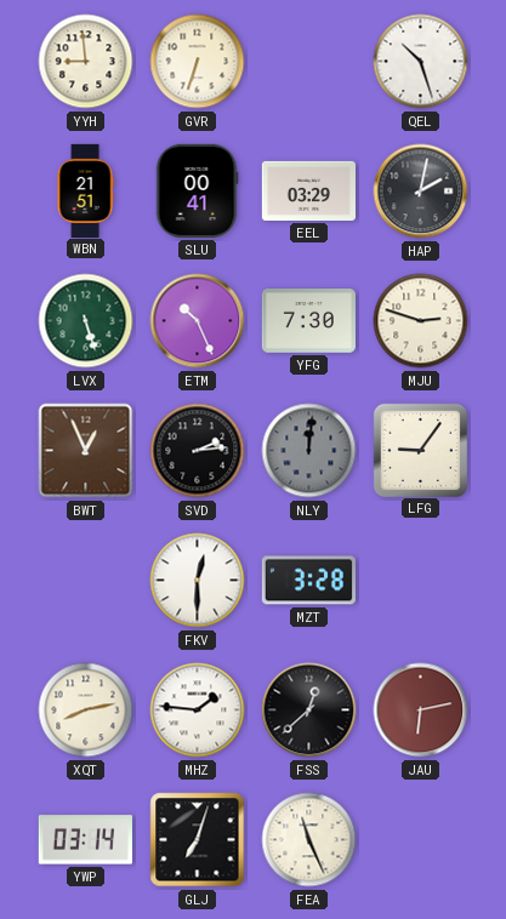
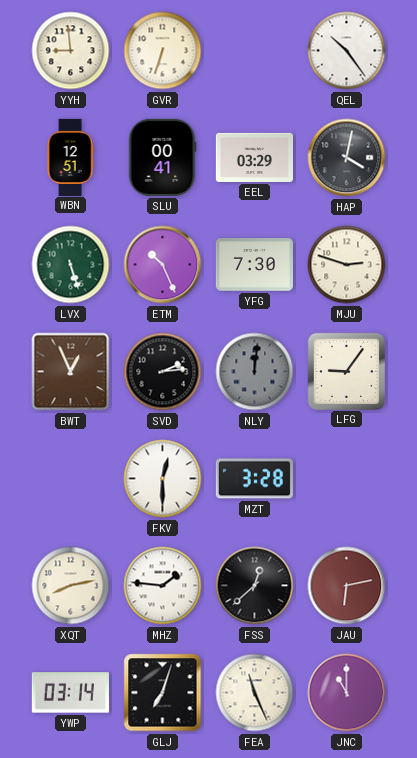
QEL: 10:27 -> 10:24 (347, 51)
WBN: 21:51 -> 12:51 (70, 157)
HAP: 2:02 -> 4:02 (347, 158)
JNC: none -> 11:00 (347, 693)
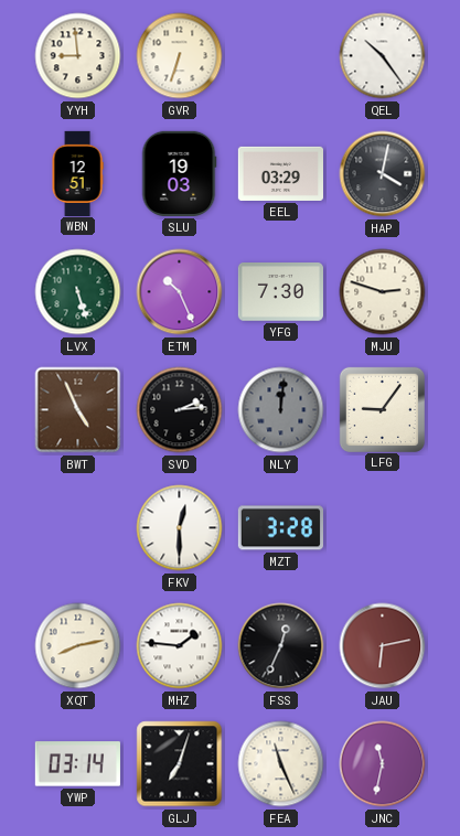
SLU: 00:41 -> 19:03 (179, 173)
BWT: 12:56 -> 4:56 (78, 410)
FSS: 12:38 -> 12:34 (281, 646)
JNC: 11:00 -> 11:32 (383, 764)
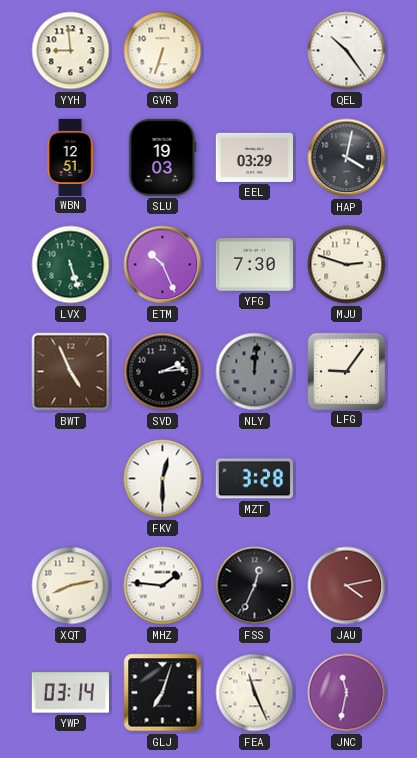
JAU: 6:13 -> 4:13 (347, 586)
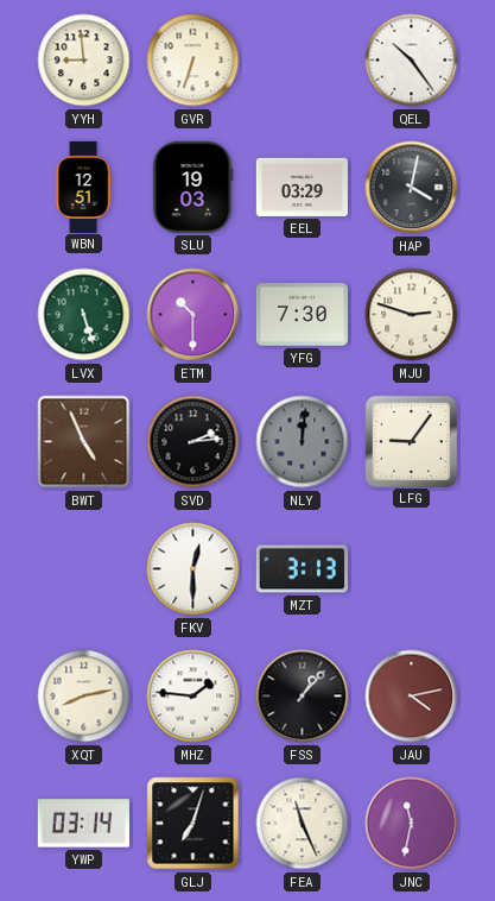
ETM: 10:26 -> 10:30 (193, 315)
MZT: 3:28 -> 3:13 (302, 569)
FSS: 12:34 -> 1:07 (303, 697)
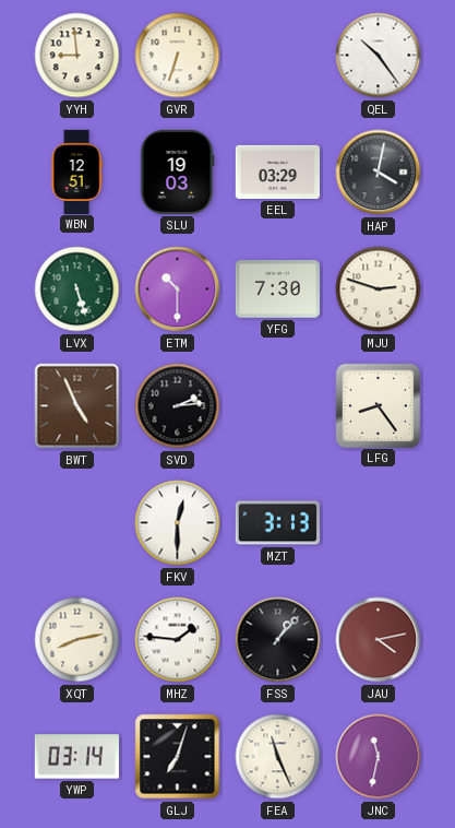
NLY: 12:01 -> none (303, 442)
LFG: 9:06 -> 8:24 (378, 405)
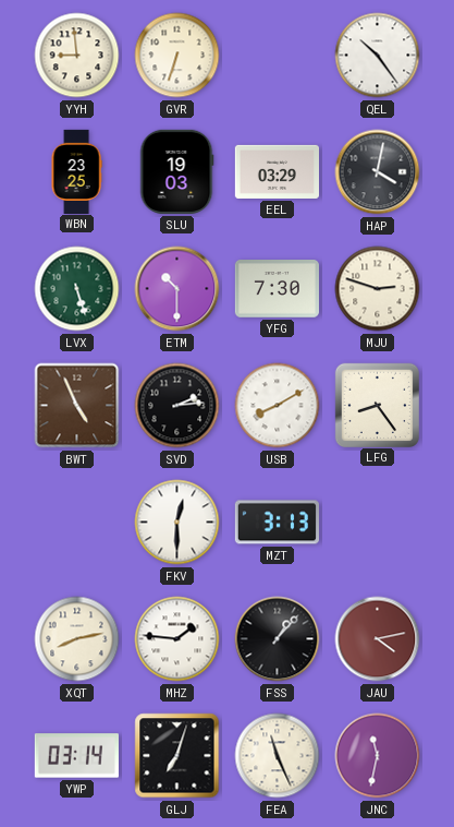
WBN: 12:51 -> 23:25 (76, 171)
USB: none -> 8:10 (278, 406)
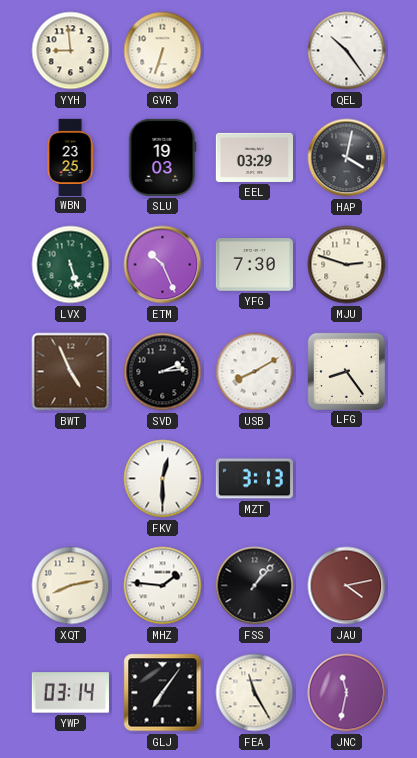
ETM: 10:30 -> 10:26 (163, 265)
GLJ: 7:03 -> 7:06 (163, 693)
FEA: 11:26 -> 11:25 (255, 693)
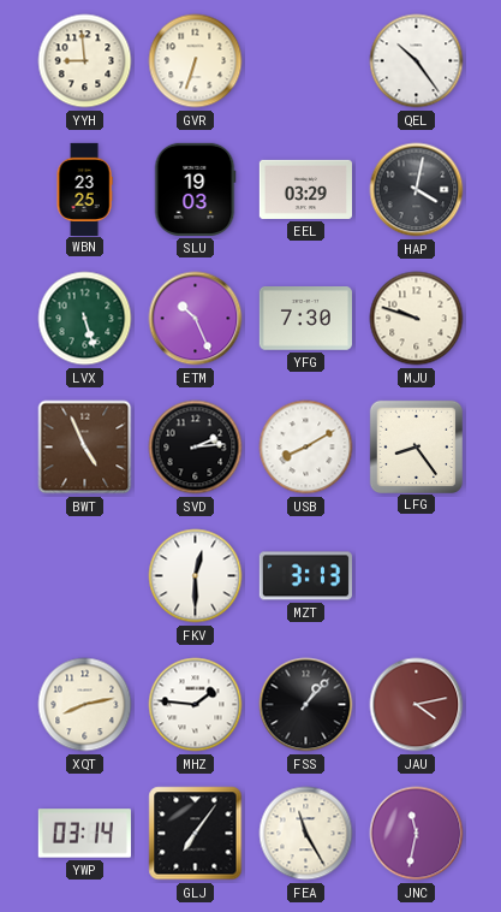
MJU: 2:48 -> 9:48 (417, 319)
